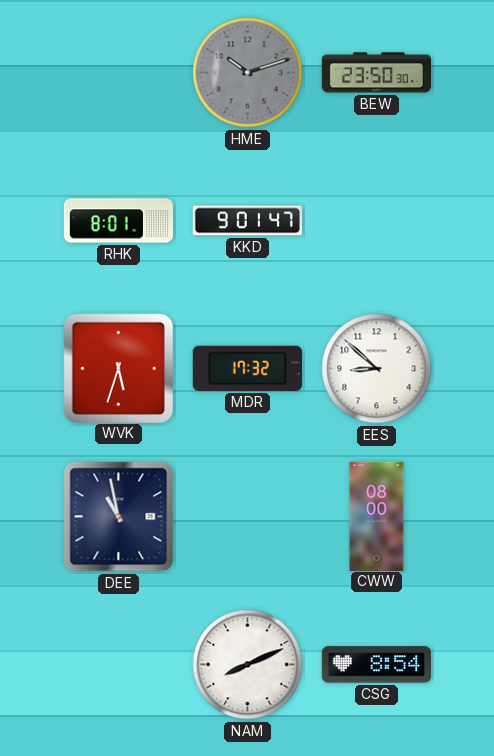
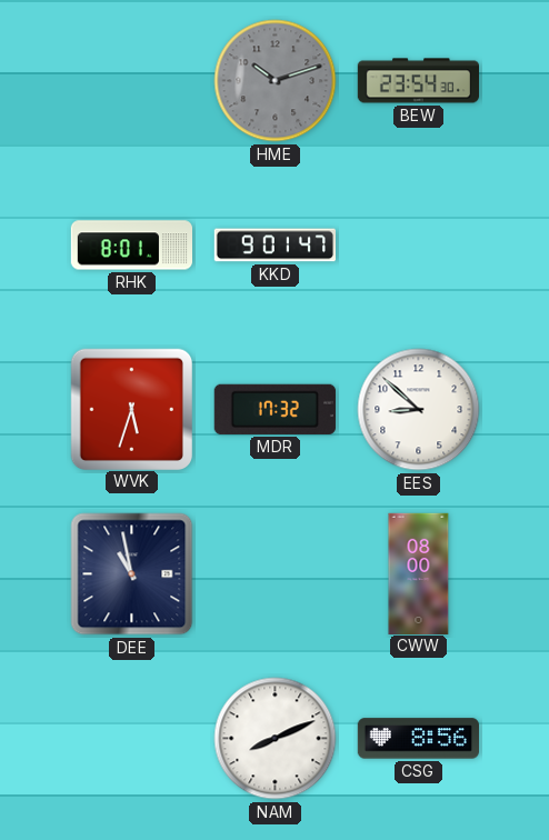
BEW: 23:50 -> 23:54 (418, 81)
CSG: 8:54 -> 8:56 (418, 739)
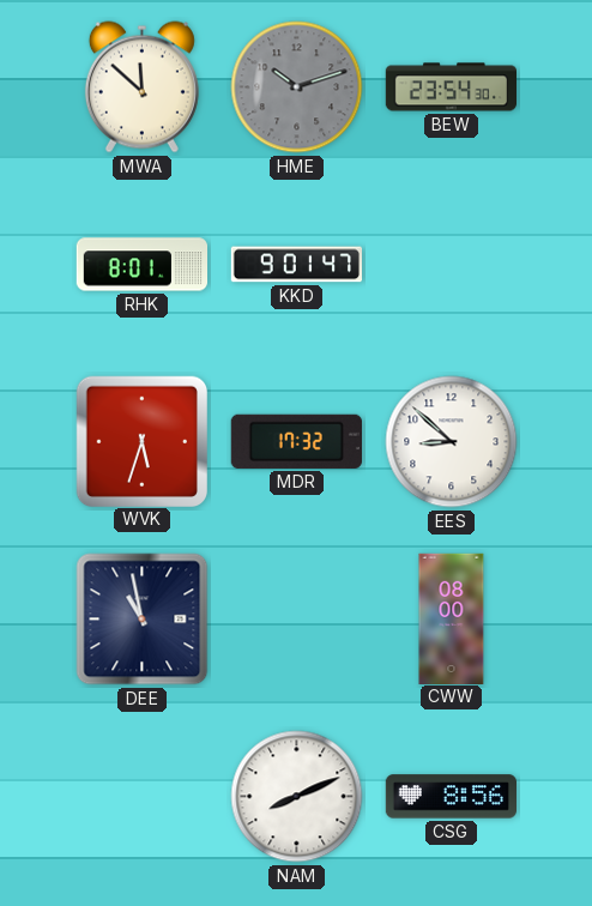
MWA: none -> 11:52 (141, 87)
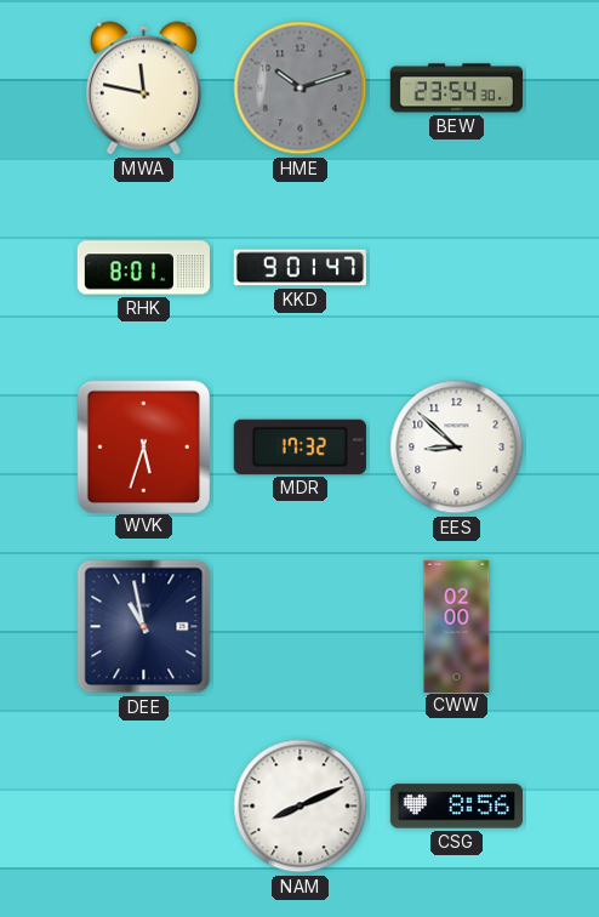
MWA: 11:52 -> 11:47 (143, 89)
CWW: 08:00 -> 02:00 (457, 626)
